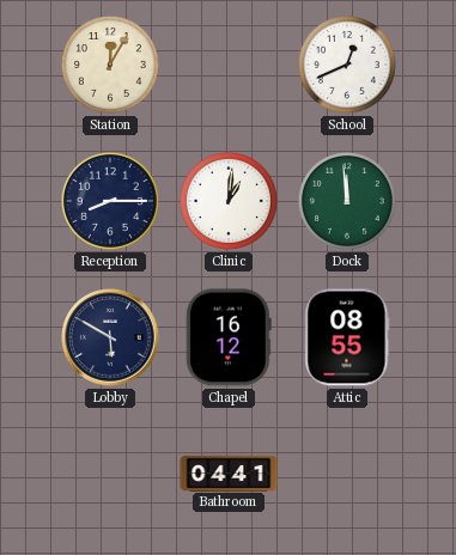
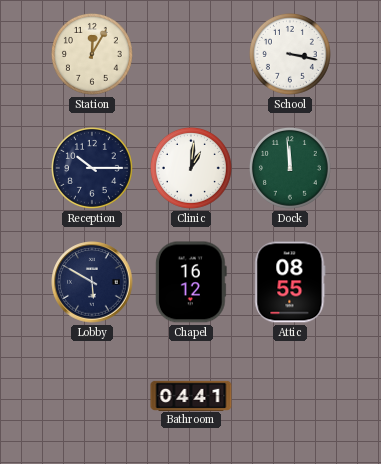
School: 12:41 -> 3:17 (290, 54)
Reception: 8:15 -> 10:15 (92, 168)
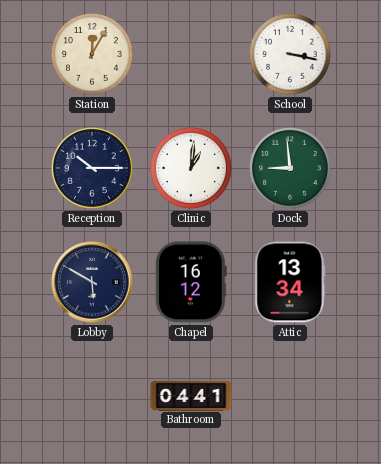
Dock: 11:59 -> 8:59 (290, 168)
Attic: 08:55 -> 13:34 (290, 282)
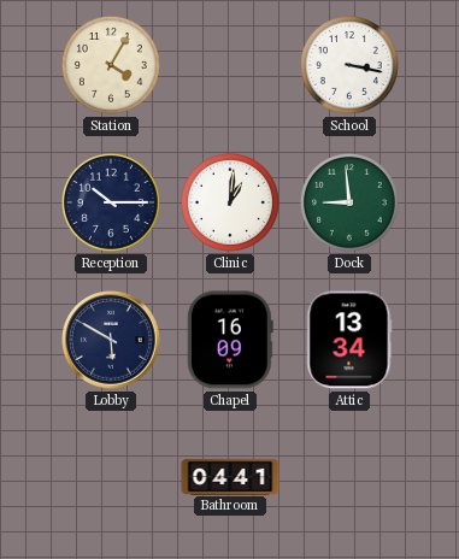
Station: 12:05 -> 4:05 (111, 65)
Chapel: 16:12 -> 16:09 (230, 340)
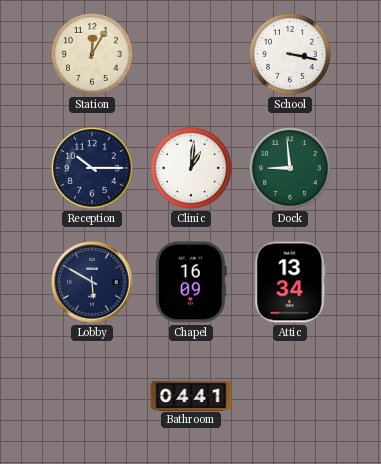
Station: 4:05 -> 12:05 (92, 54)
